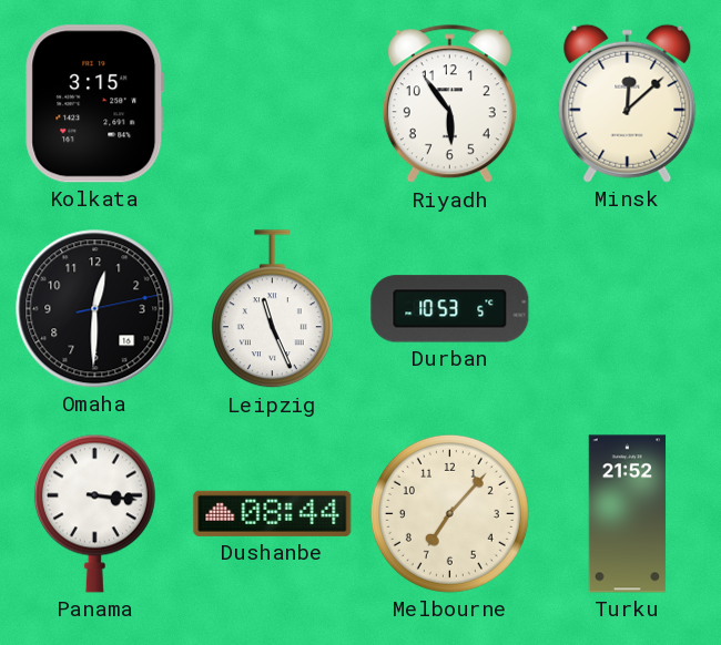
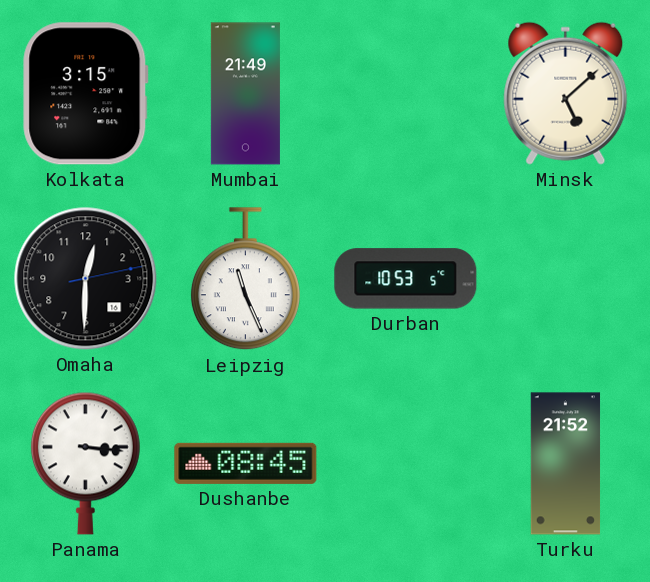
Mumbai: none -> 21:49 (245, 94)
Riyadh: 5:54 -> none (449, 104)
Minsk: 12:08 -> 5:08 (566, 93)
Dushanbe: 08:44 -> 08:45 (246, 463)
Melbourne: 7:07 -> none (449, 513)
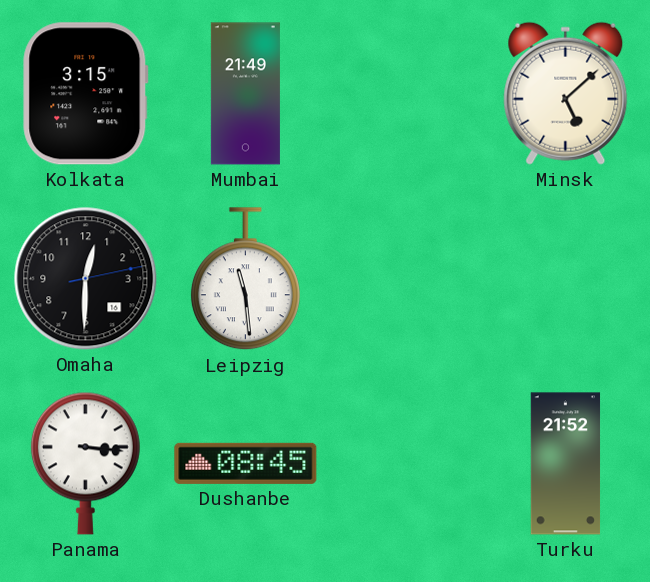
Leipzig: 11:26 -> 11:29 (245, 279)
Durban: 10:53 -> none (406, 279)
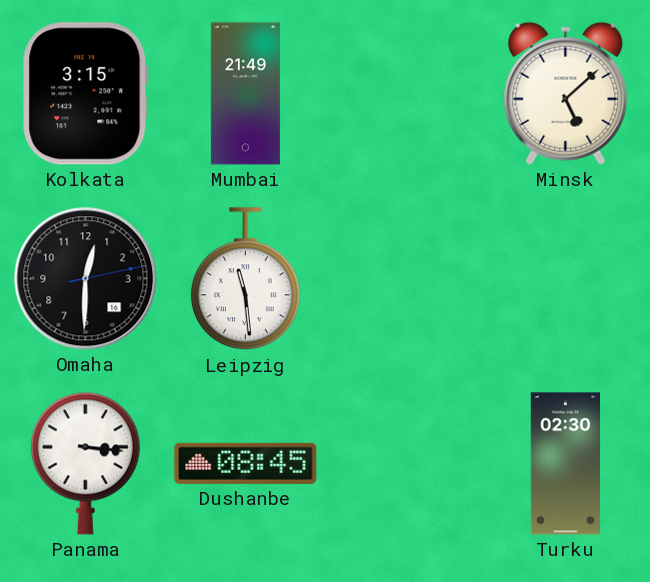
Turku: 21:52 -> 02:30 (566, 464)
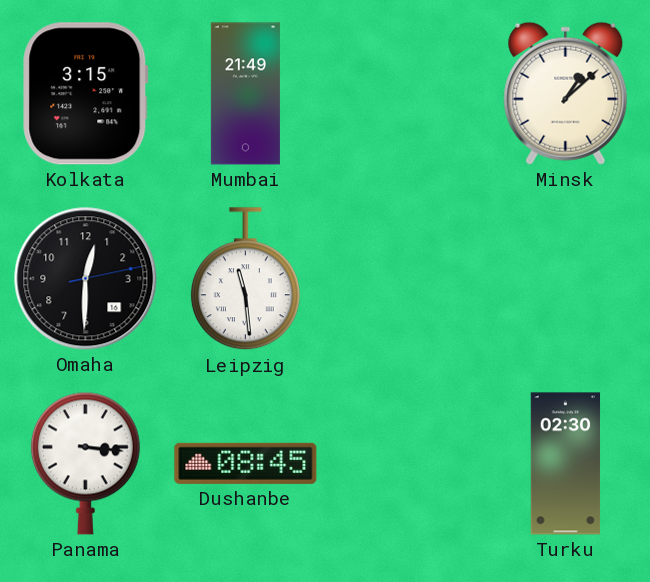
Minsk: 5:08 -> 1:08 (566, 93)
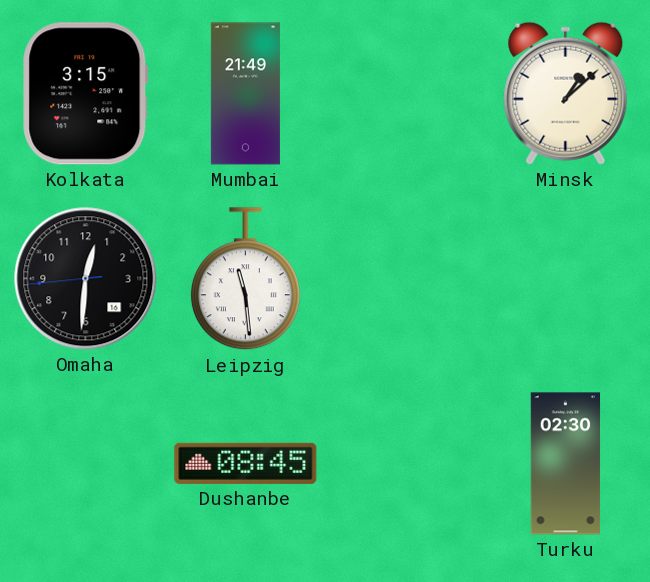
Omaha: 12:30:13 -> 12:30:44 (86, 279)
Panama: 3:16 -> none (85, 463)
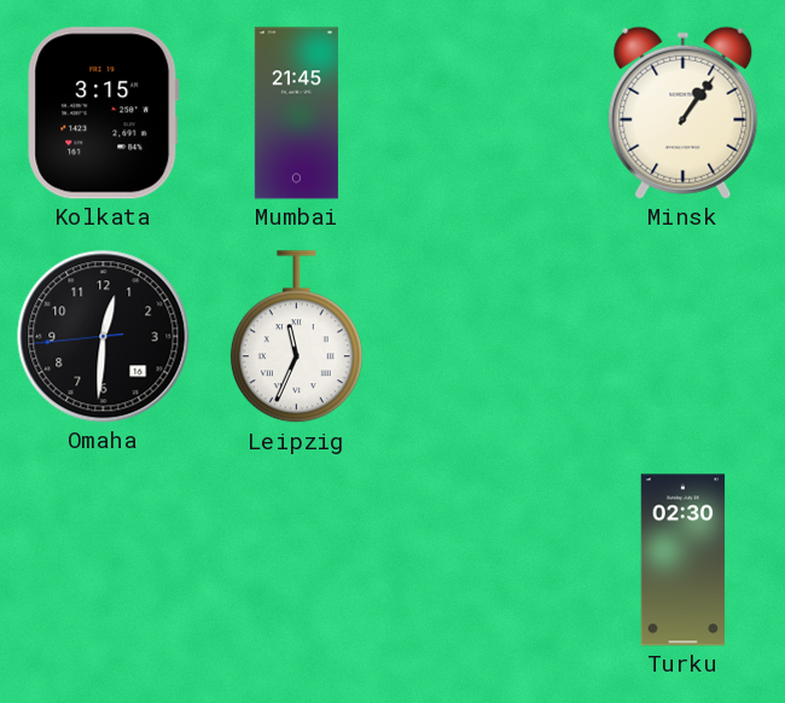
Mumbai: 21:49 -> 21:45 (296, 114)
Minsk: 1:08 -> 1:06 (684, 112)
Leipzig: 11:29 -> 11:34 (296, 337)
Dushanbe: 08:45 -> none (246, 463)
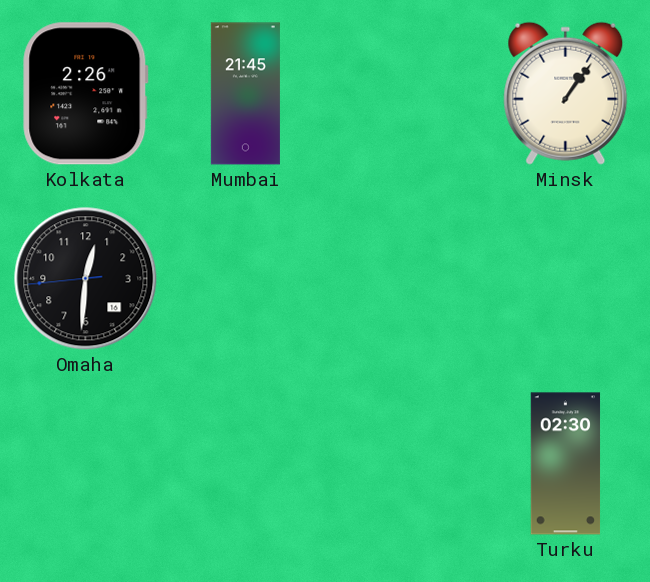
Kolkata: 3:15 -> 2:26 (86, 94)
Leipzig: 11:34 -> none (296, 337)
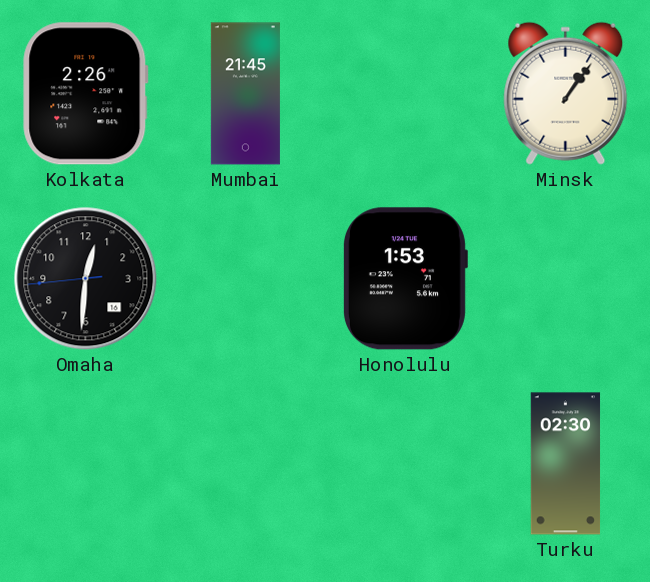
Honolulu: none -> 1:53 (405, 279)
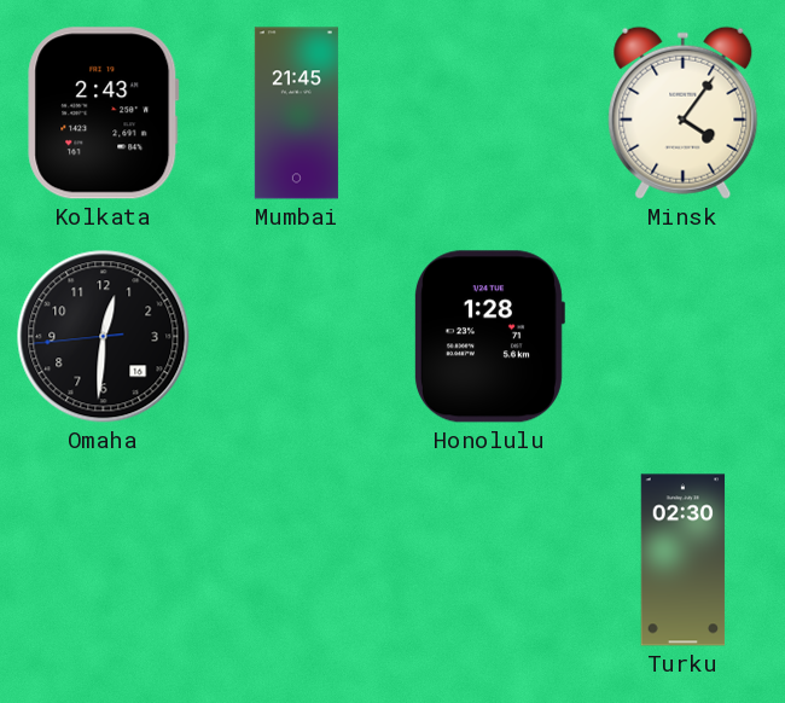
Kolkata: 2:26 -> 2:43 (104, 114)
Minsk: 1:06 -> 4:06 (684, 112)
Honolulu: 1:53 -> 1:28 (489, 337)
